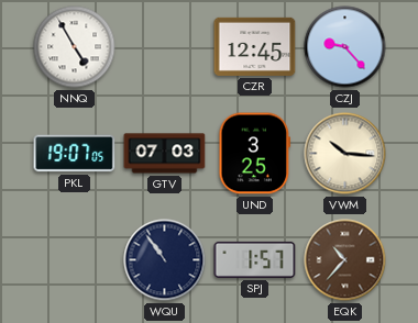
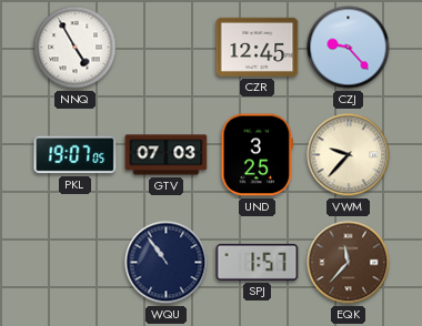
VWM: 10:16 -> 9:37 (349, 155)
EQK: 10:37 -> 11:37 (349, 263)
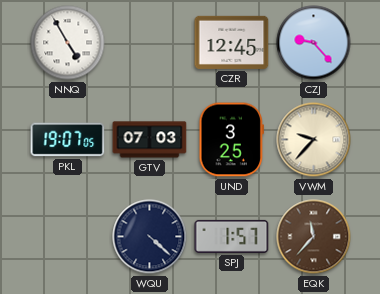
WQU: 10:54 -> 4:22 (150, 237)
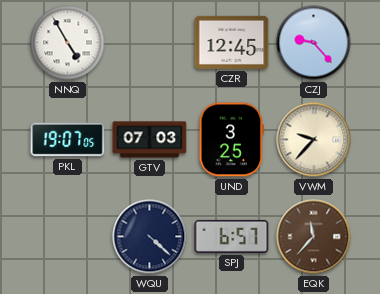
SPJ: 1:57 -> 6:57 (232, 236)
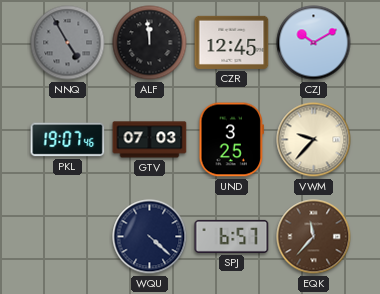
NNQ dial: white -> grey (68, 43)
ALF: none -> 11:59 (150, 43)
CZJ: 9:23 -> 10:10 (314, 43)
PKL: 19:07:05 -> 19:07:46 (68, 140)
